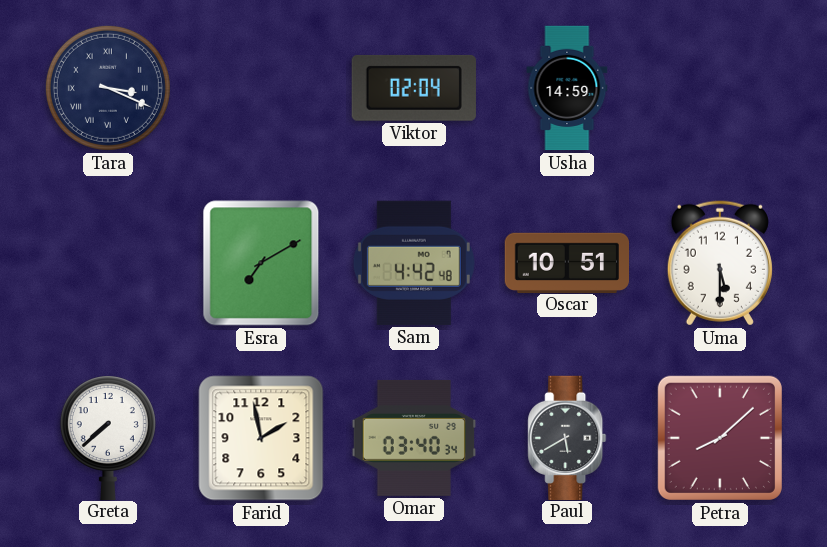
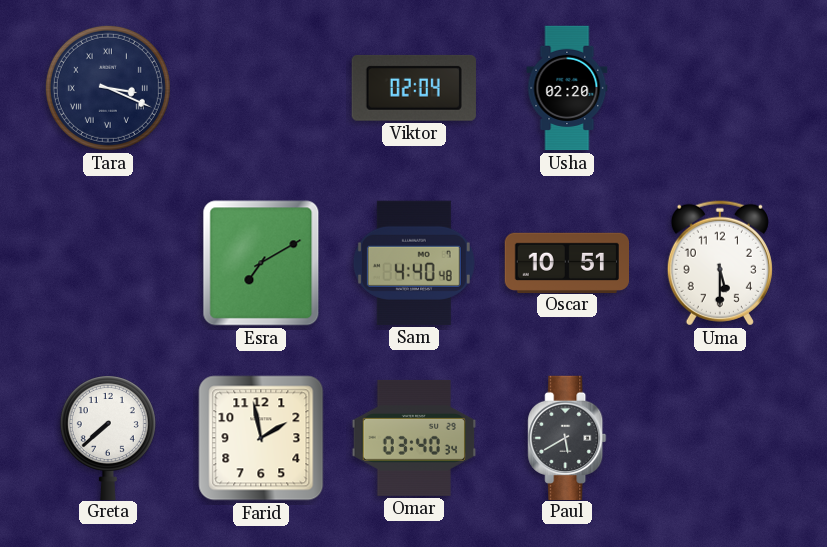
Usha: 14:59 -> 02:20 (567, 88)
Sam: 4:42 -> 4:40 (414, 263)
Petra: 8:08 -> none (720, 438)
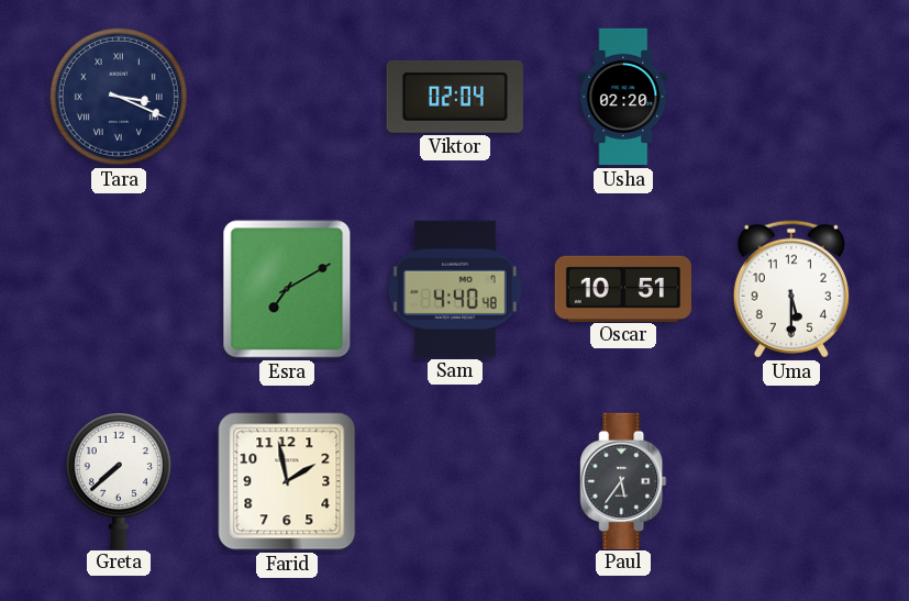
Omar: 03:40 -> none (413, 438)
Paul: 5:40 -> 5:36 (623, 480)
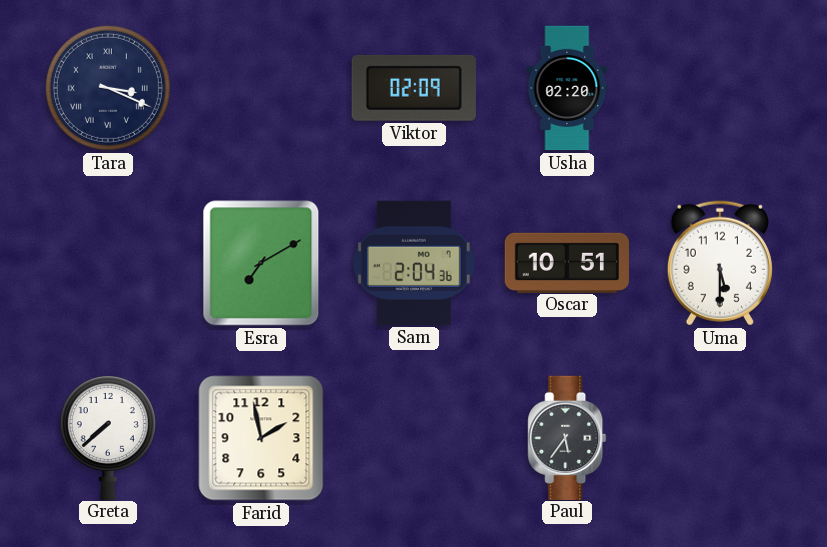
Viktor: 02:04 -> 02:09 (414, 88)
Sam: 4:40 -> 2:04 (414, 263)
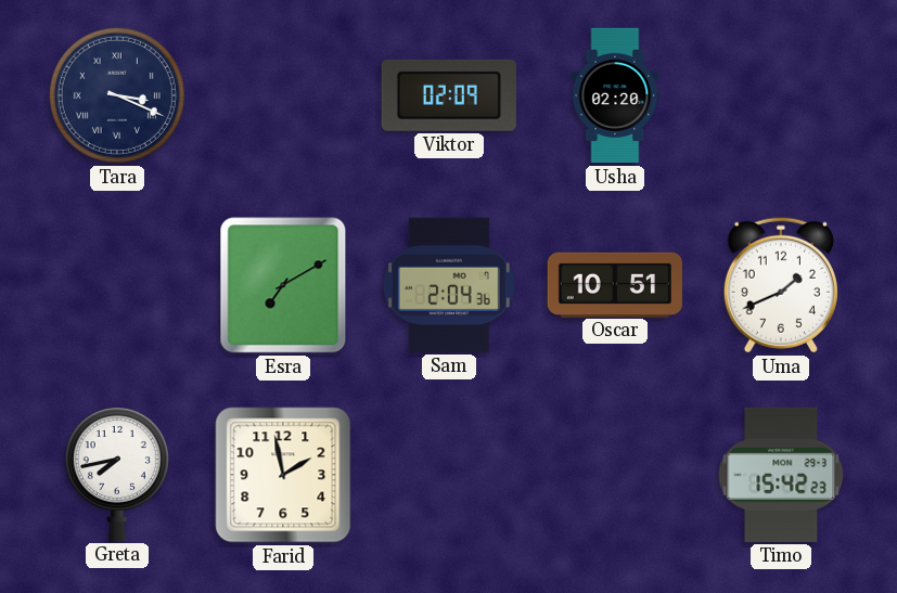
Uma: 5:30 -> 1:41 (781, 285)
Greta: 7:38 -> 7:43 (117, 474)
Paul: 5:36 -> none (567, 437)
Timo: none -> 15:42 (781, 475)
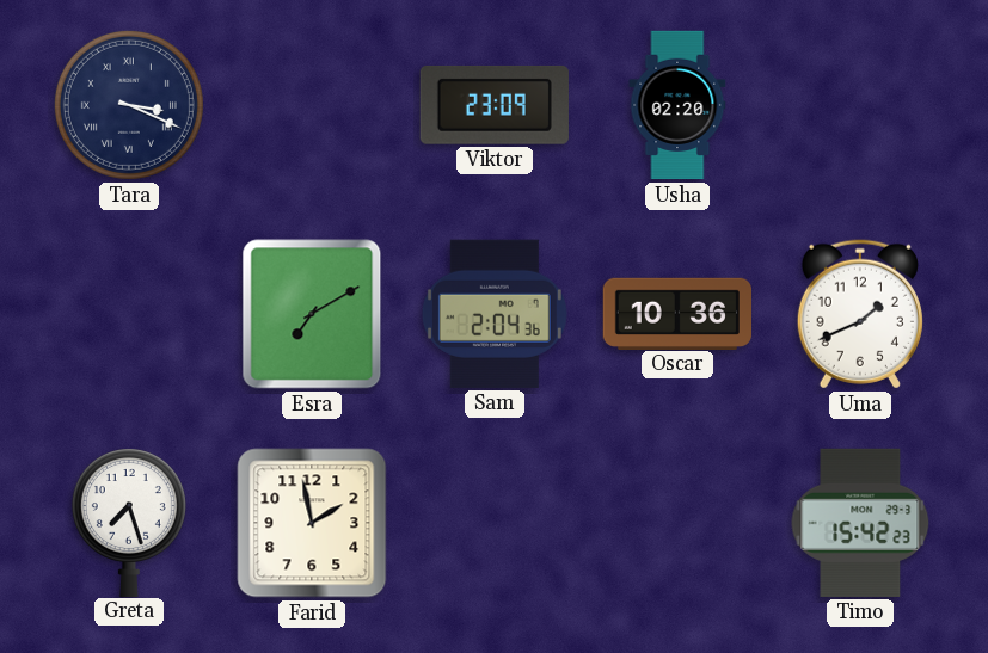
Viktor: 02:09 -> 23:09 (495, 105)
Oscar: 10:51 -> 10:36 (676, 313)
Greta: 7:43 -> 7:27 (129, 522)
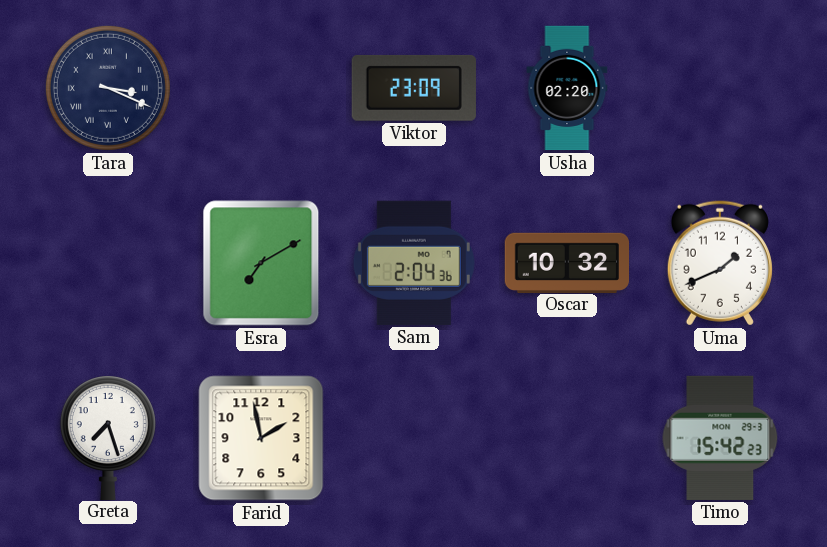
Oscar: 10:36 -> 10:32 (566, 262)
